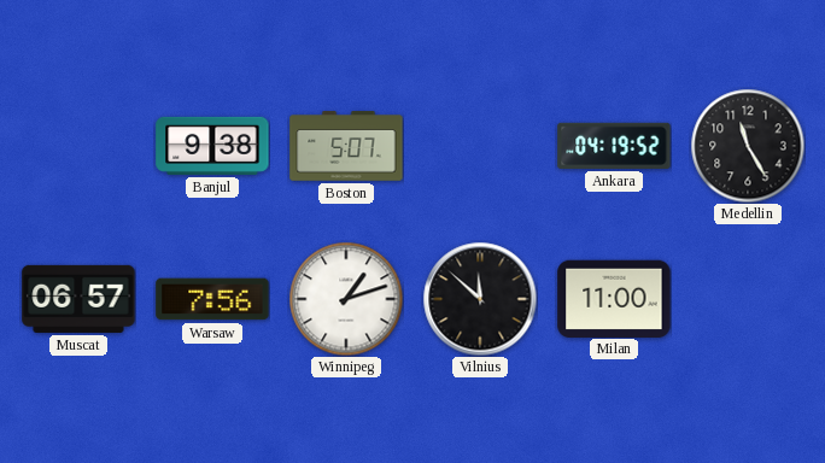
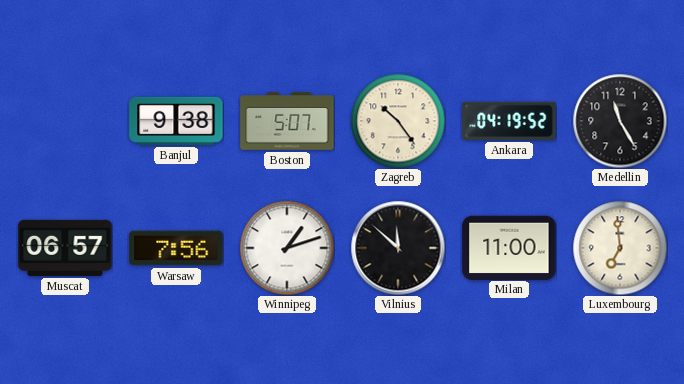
Zagreb: none -> 10:24 (398, 121)
Luxembourg: none -> 6:59 (620, 248)
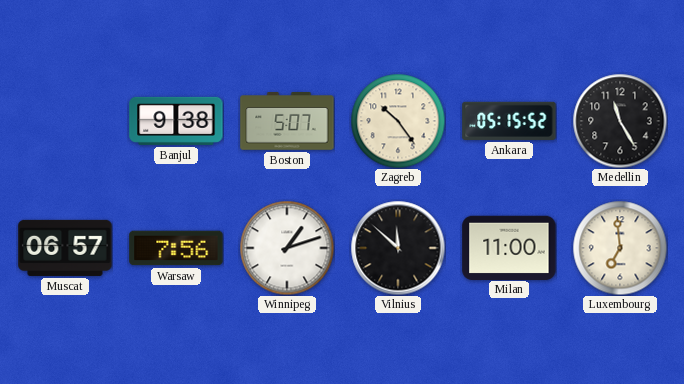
Ankara: 04:19 -> 05:15 (509, 121)
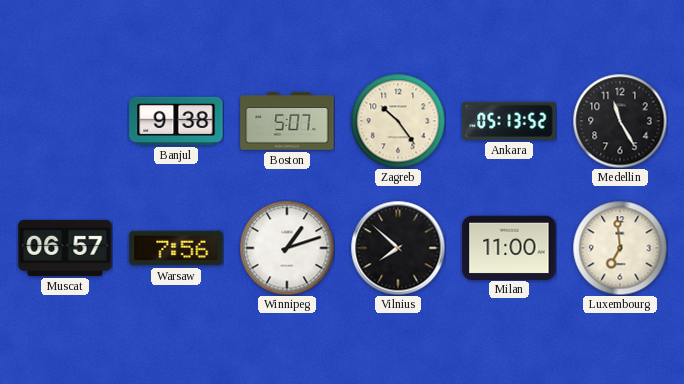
Ankara: 05:15 -> 05:13 (509, 121)
Vilnius: 11:52 -> 7:52 (398, 248)
